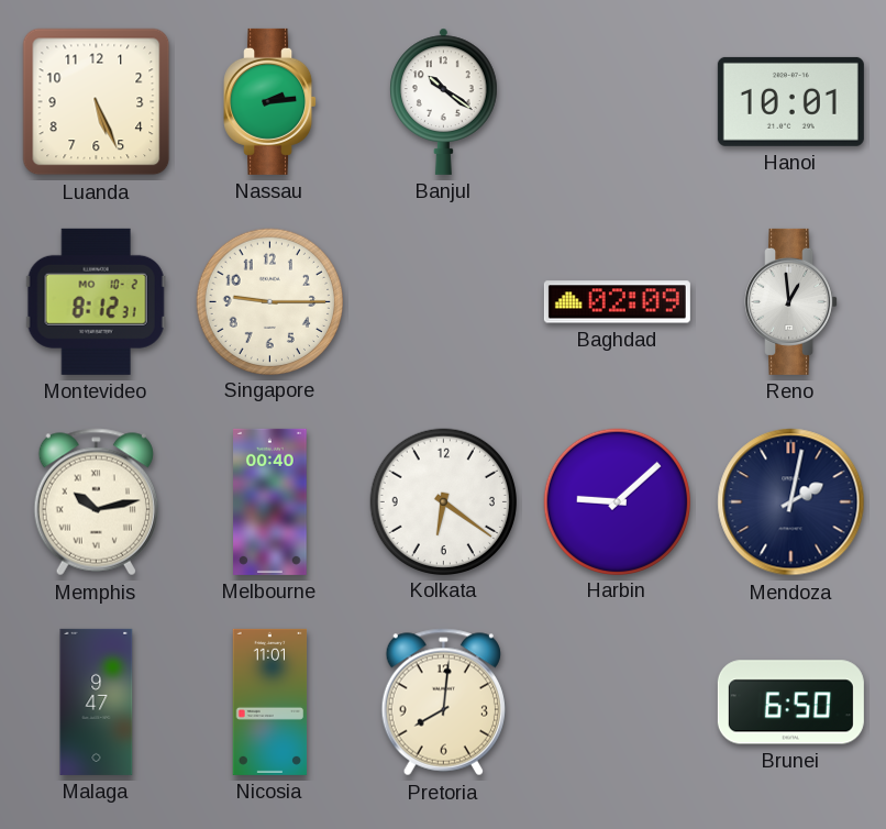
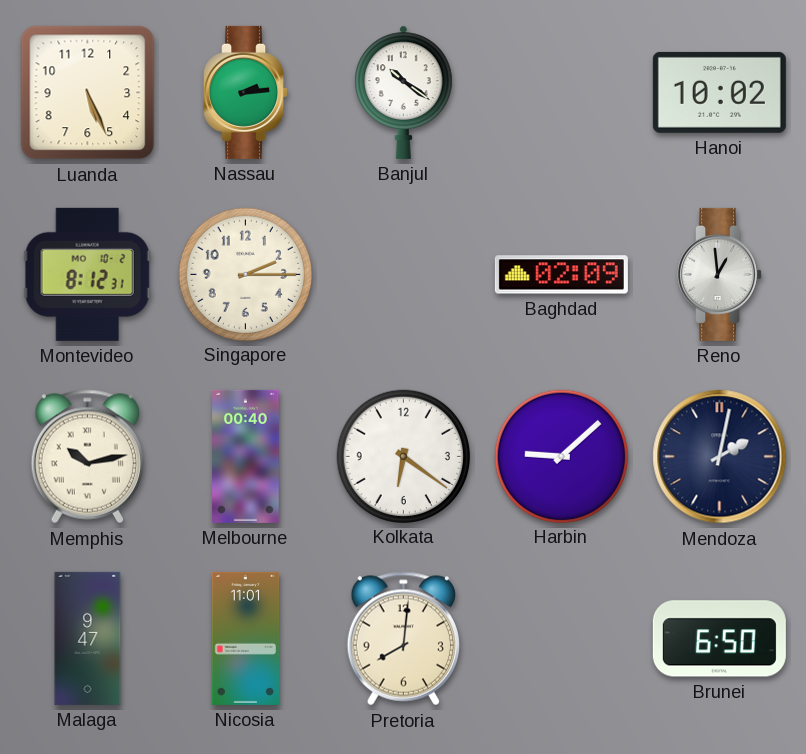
Hanoi: 10:01 -> 10:02 (719, 92)
Singapore: 9:15 -> 2:15 (245, 274)
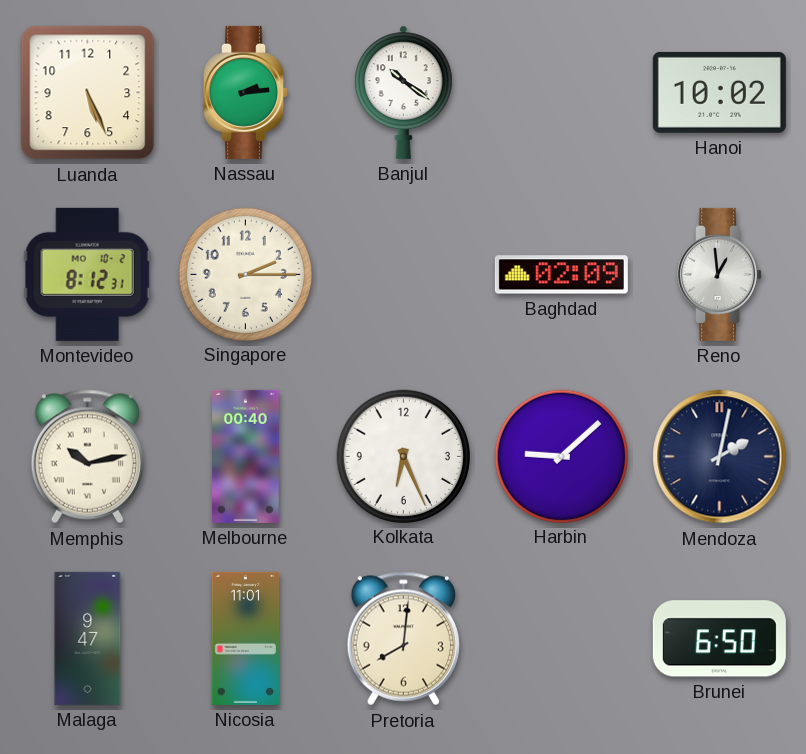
Kolkata: 6:21 -> 6:26 (403, 456)
